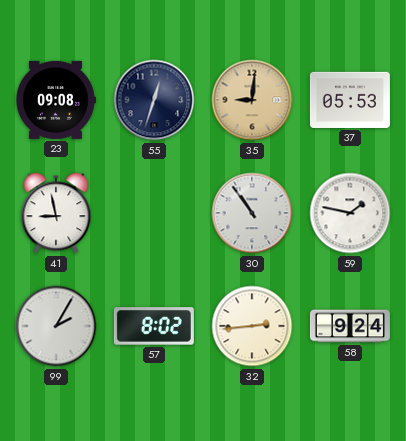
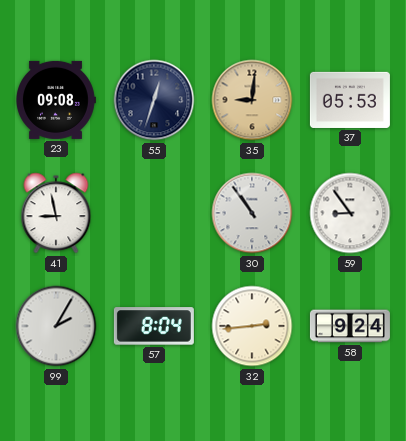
59: 1:47 -> 8:54 (350, 213)
57: 8:02 -> 8:04 (154, 326)
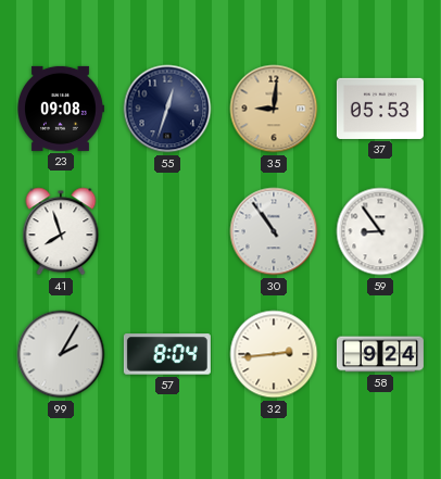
41: 8:58 -> 7:57 (61, 231)
